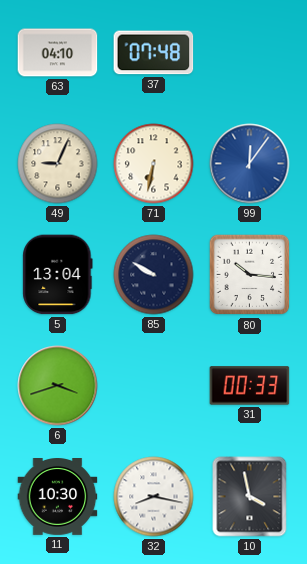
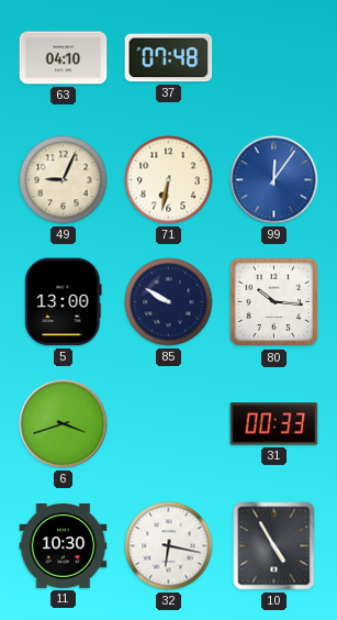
5: 13:04 -> 13:00 (64, 302)
32: 8:17 -> 6:17 (169, 546)
10: 3:58 -> 4:55 (274, 546)
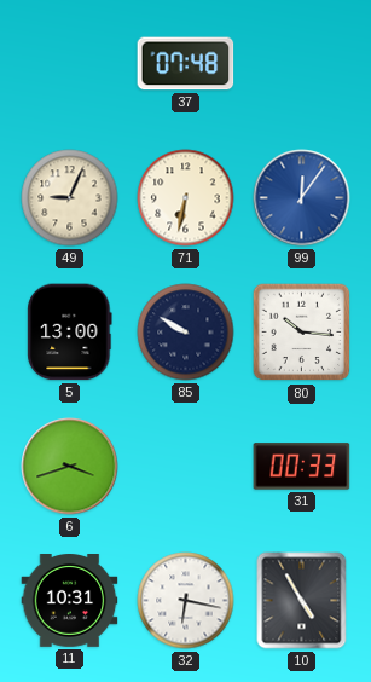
63: 04:10 -> none (64, 58)
11: 10:30 -> 10:31 (70, 601)
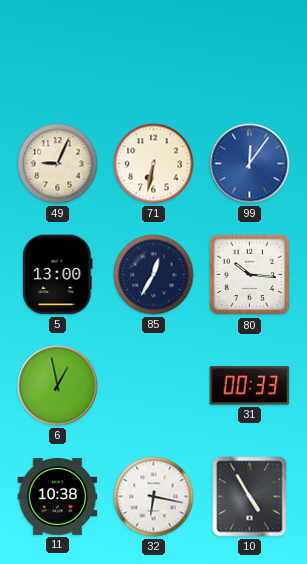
37: 07:48 -> none (186, 64)
85: 9:50 -> 12:35 (154, 275)
6: 3:42 -> 12:58 (58, 386)
11: 10:31 -> 10:38 (58, 497)
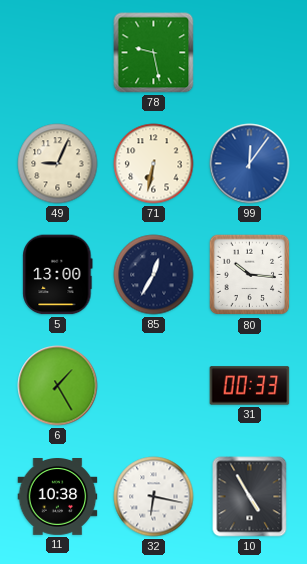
78: none -> 9:28 (154, 53)
6: 12:58 -> 1:25 (58, 386)
